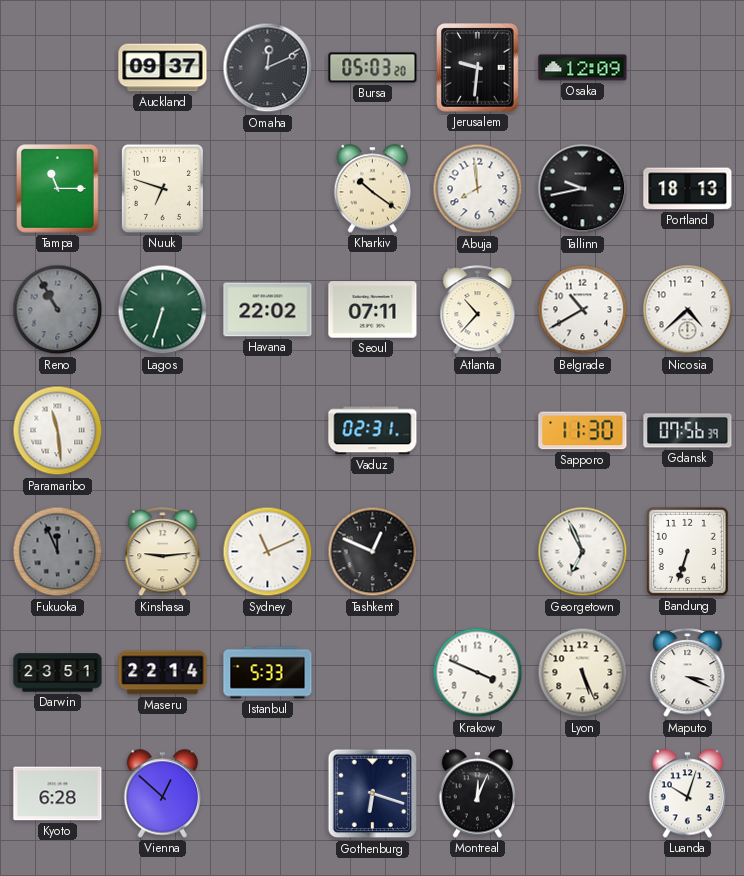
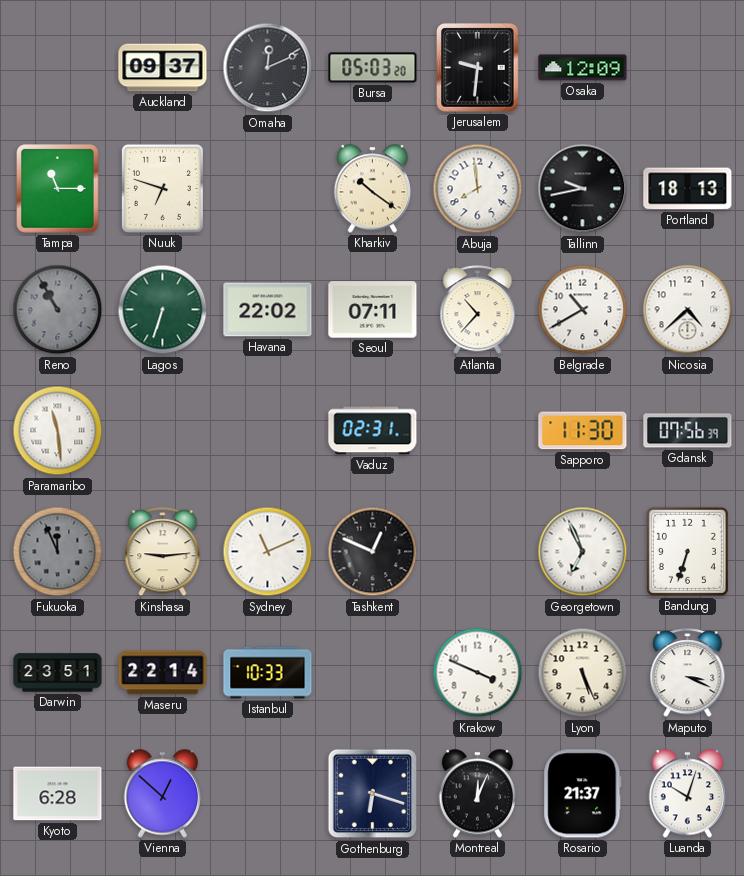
Istanbul: 5:33 -> 10:33 (268, 673)
Rosario: none -> 21:37 (583, 794)
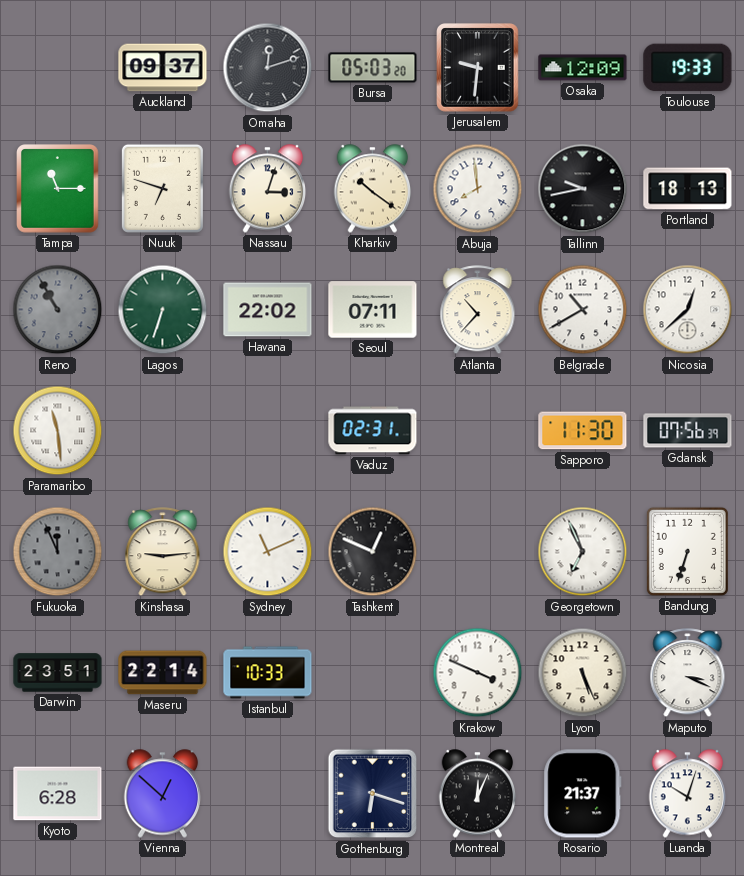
Omaha: 12:11 -> 12:12 (268, 68)
Toulouse: none -> 19:33 (688, 68)
Nassau: none -> 3:03 (268, 189)
Nicosia: 4:38 -> 12:38 (688, 310)
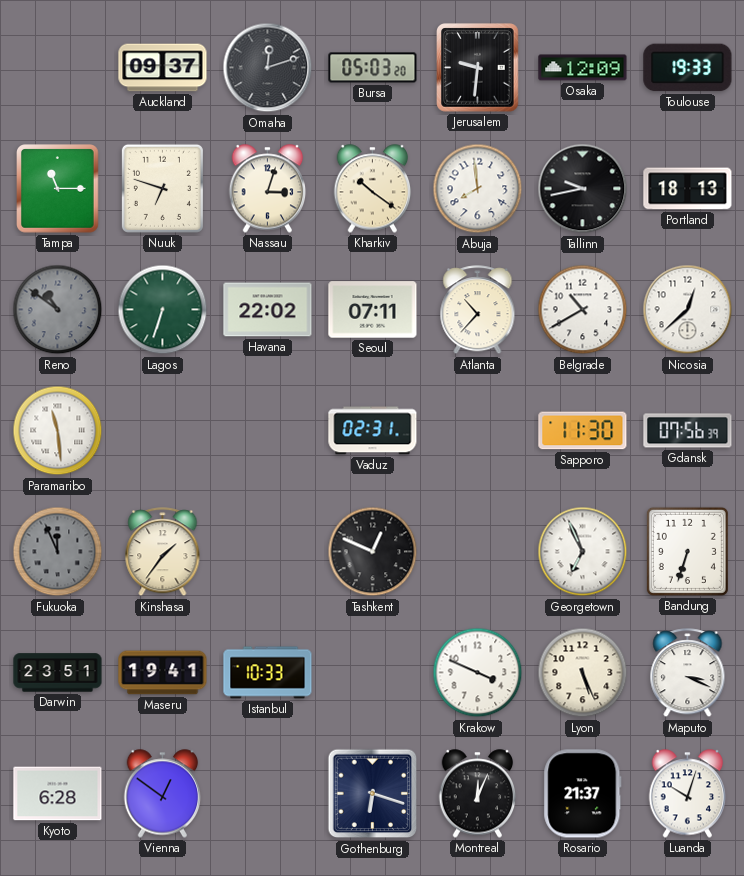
Reno: 10:55 -> 10:51 (58, 310)
Kinshasa: 9:14 -> 1:36 (163, 552)
Sydney: 11:11 -> none (268, 552)
Maseru: 22:14 -> 19:41 (163, 673)
Vienna: 12:52 -> 12:51 (163, 794)
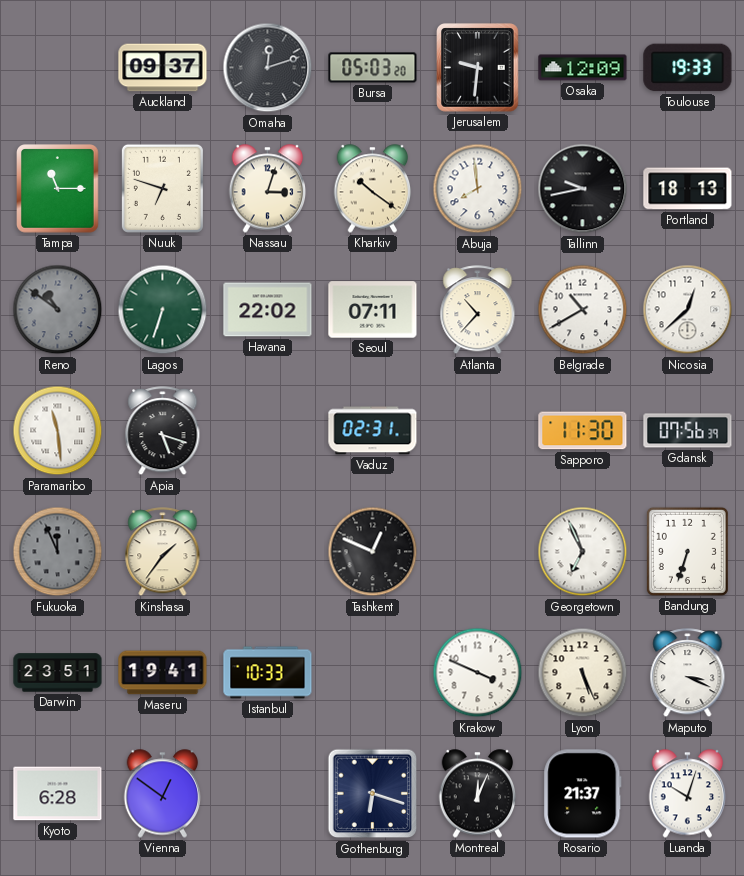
Apia: none -> 5:18 (163, 431)
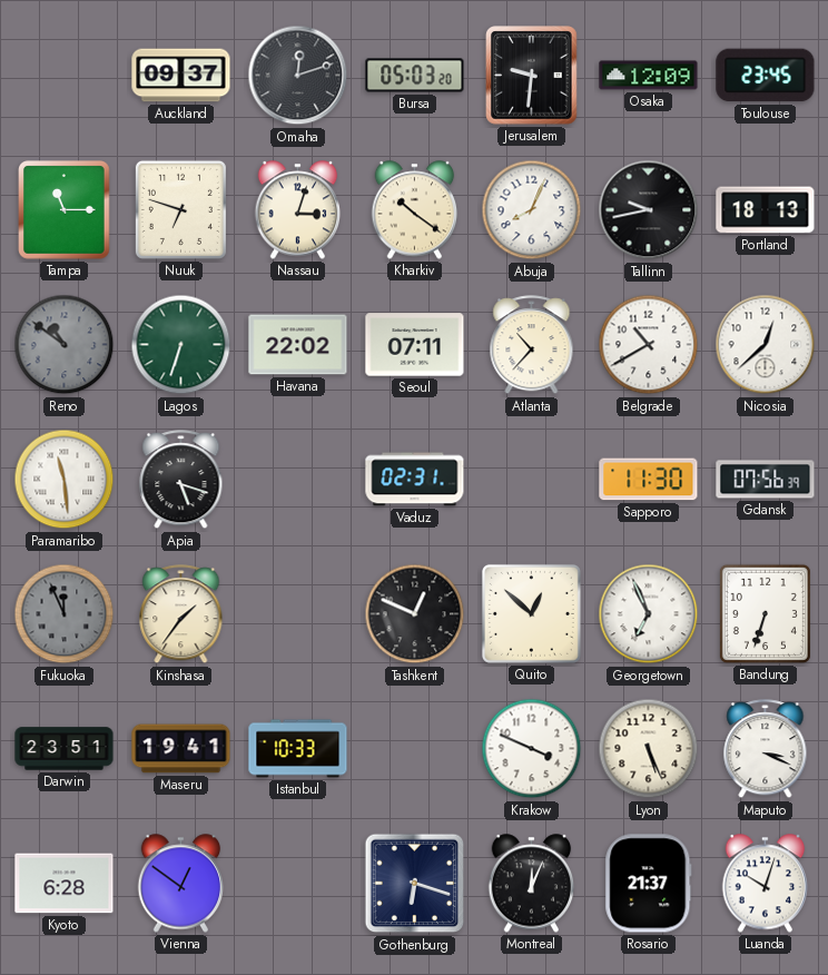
Toulouse: 19:33 -> 23:45 (766, 76)
Abuja: 7:59 -> 8:04 (532, 210)
Quito: none -> 12:52 (531, 613)
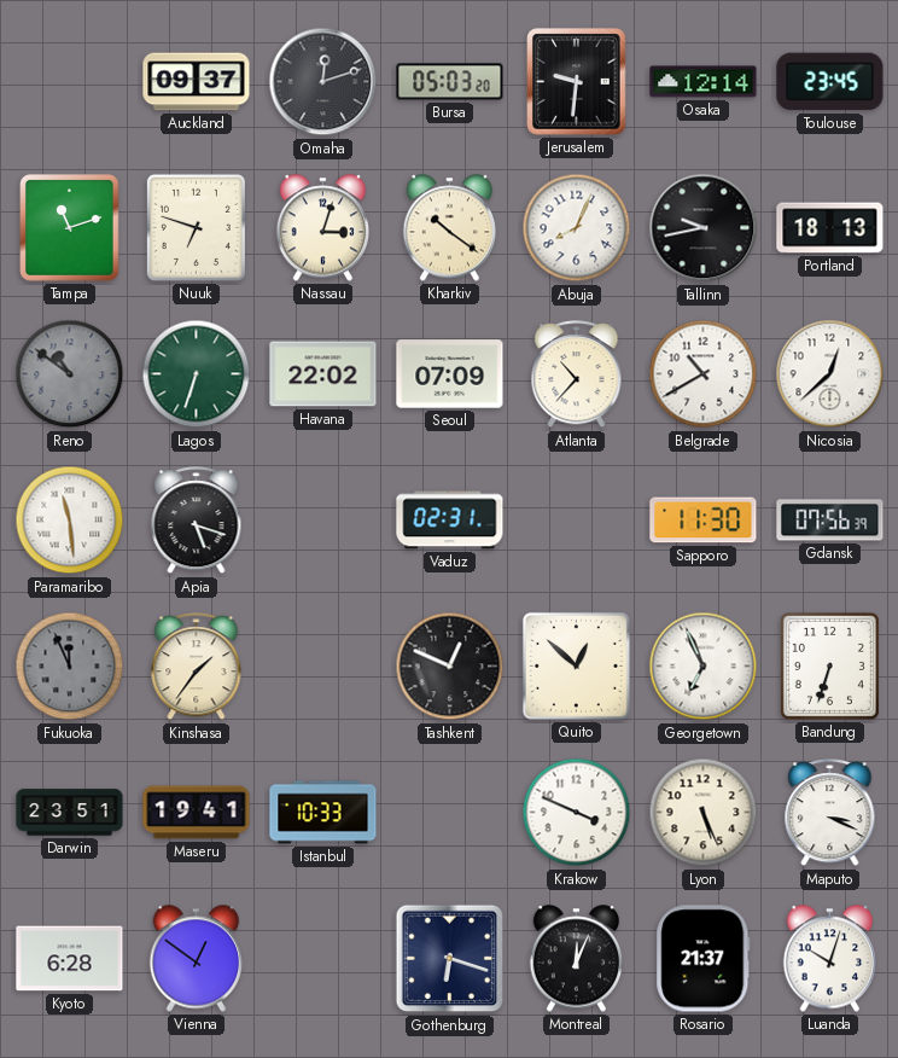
Osaka: 12:09 -> 12:14 (704, 82)
Tampa: 11:15 -> 11:12 (70, 228)
Seoul: 07:11 -> 07:09 (450, 374)
